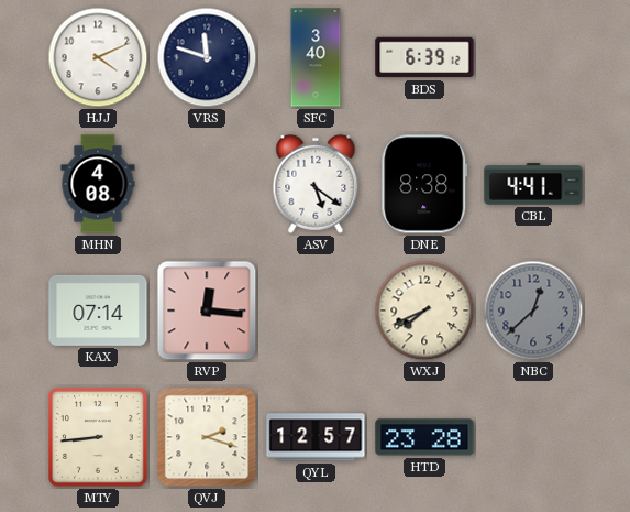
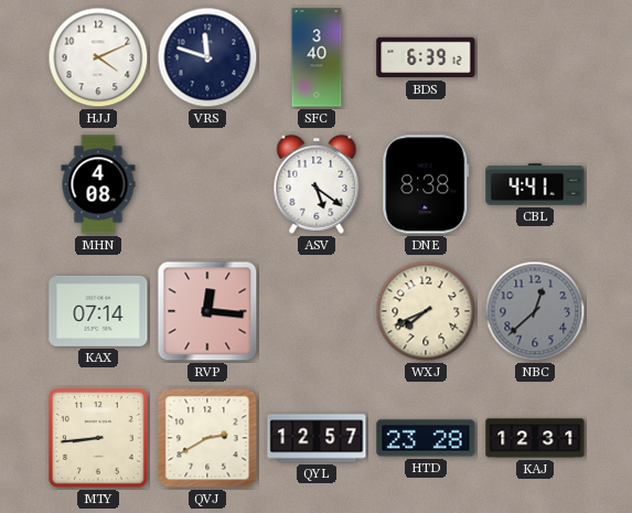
QVJ: 2:18 -> 2:40 (207, 438)
KAJ: none -> 12:31 (535, 438)
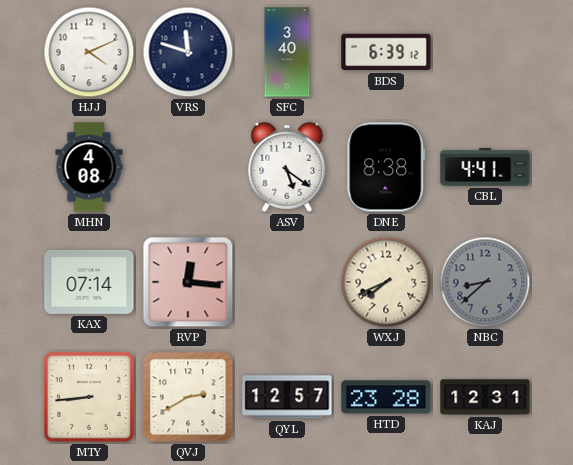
NBC: 12:38 -> 8:38 (485, 282)
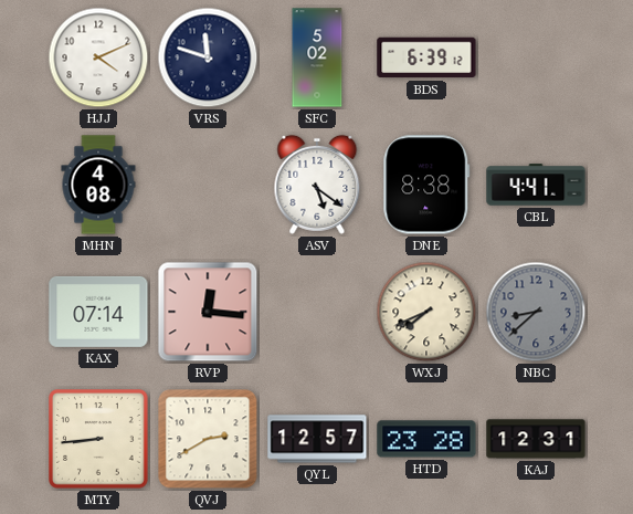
SFC: 3:40 -> 5:02 (317, 57)
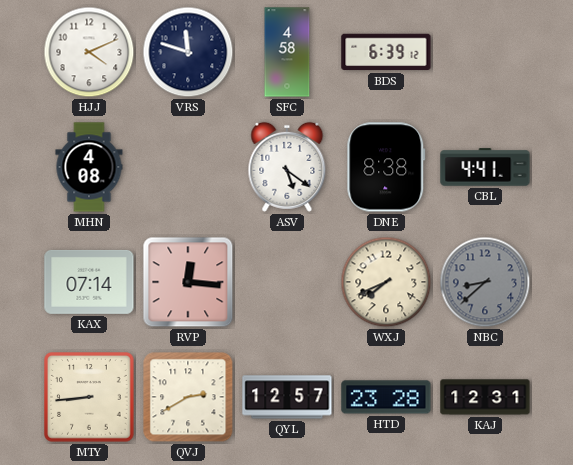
SFC: 5:02 -> 4:58 (287, 52)
